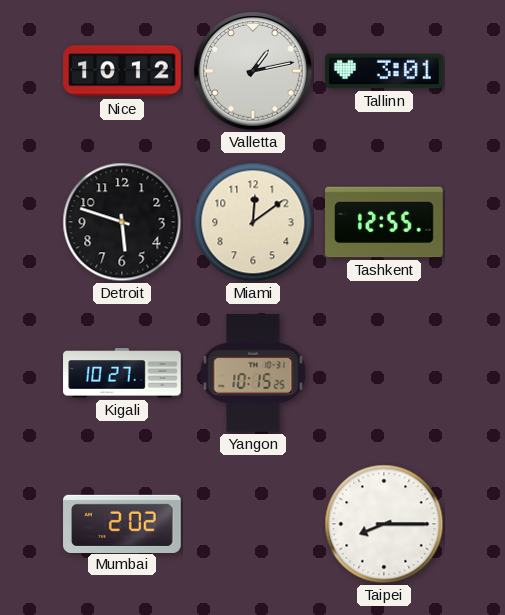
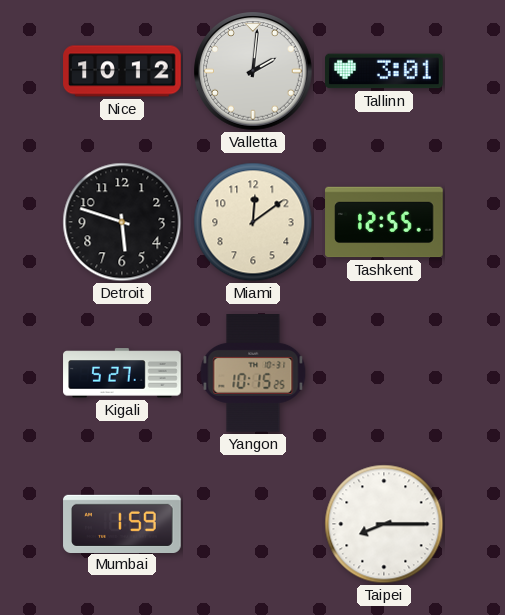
Valletta: 1:13 -> 2:01 (253, 71)
Kigali: 10:27 -> 5:27 (122, 373)
Mumbai: 2:02 -> 1:59 (122, 523)
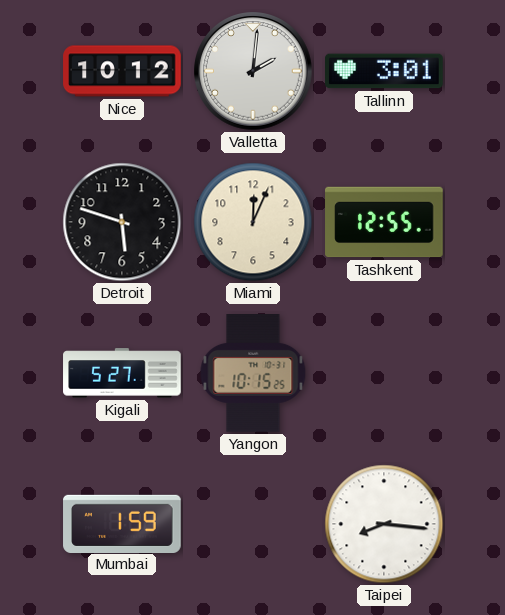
Miami: 12:09 -> 12:04 (253, 222)
Taipei: 8:15 -> 8:16 (384, 524)
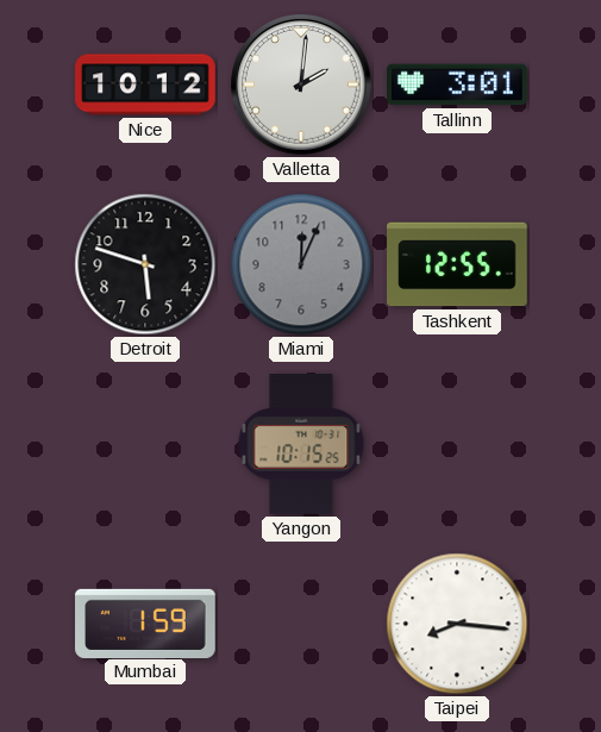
Miami dial: cream -> grey (301, 264)
Kigali: 5:27 -> none (122, 373)
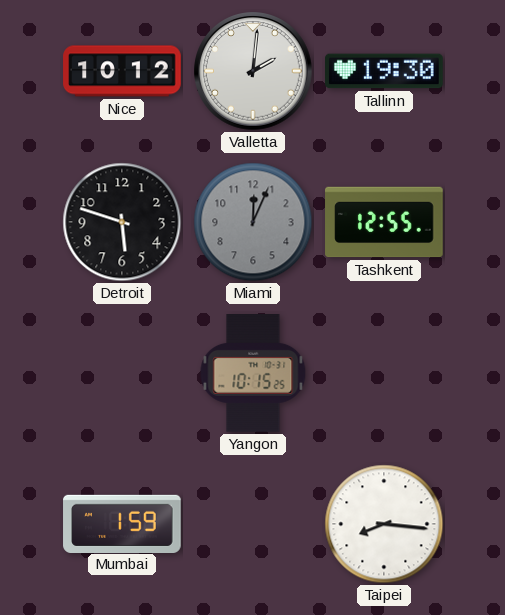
Tallinn: 3:01 -> 19:30 (384, 71)
